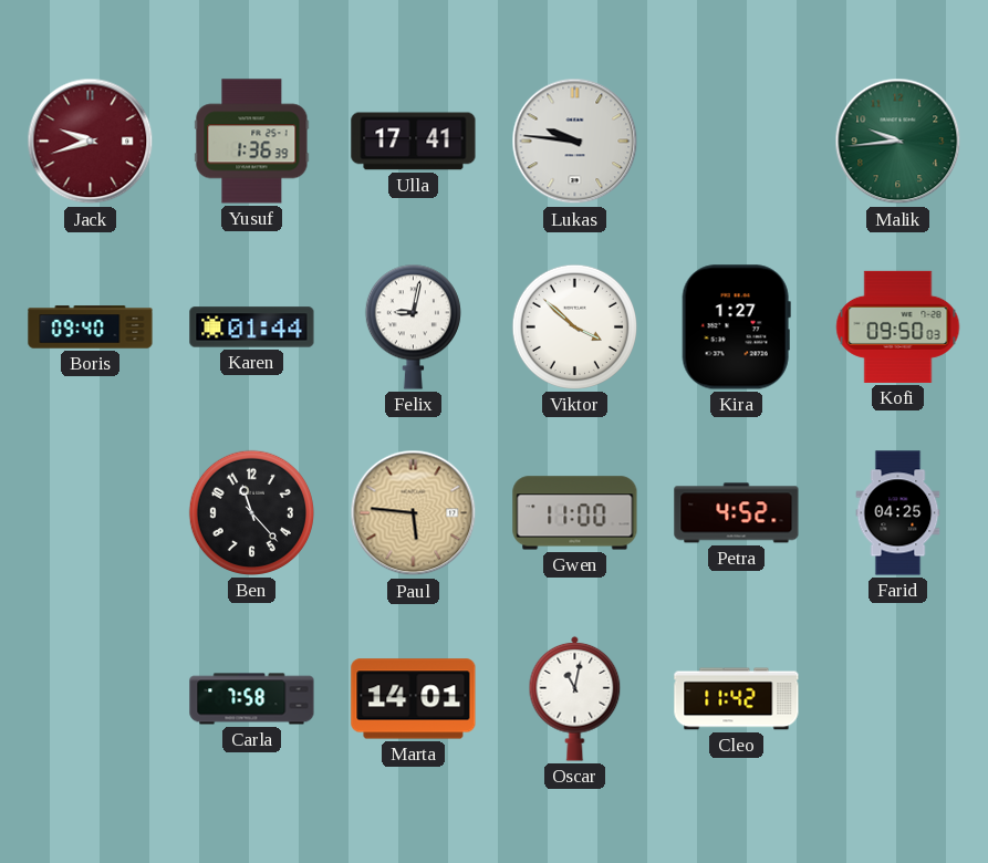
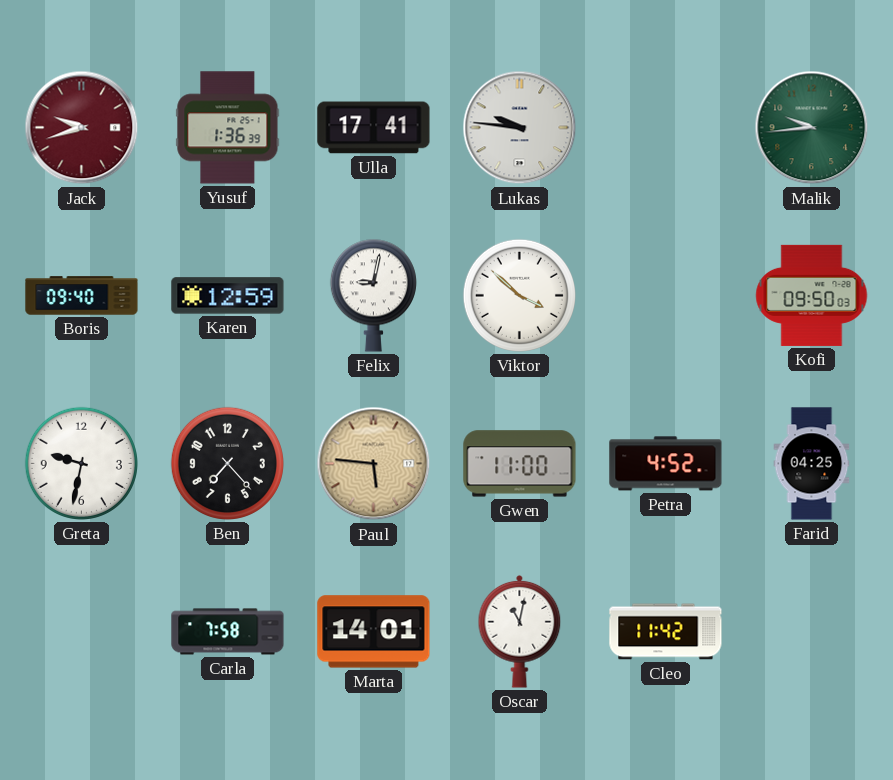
Karen: 01:44 -> 12:59 (228, 296)
Kira: 1:27 -> none (736, 327)
Greta: none -> 9:32 (81, 463)
Ben: 11:23 -> 7:23 (227, 463)
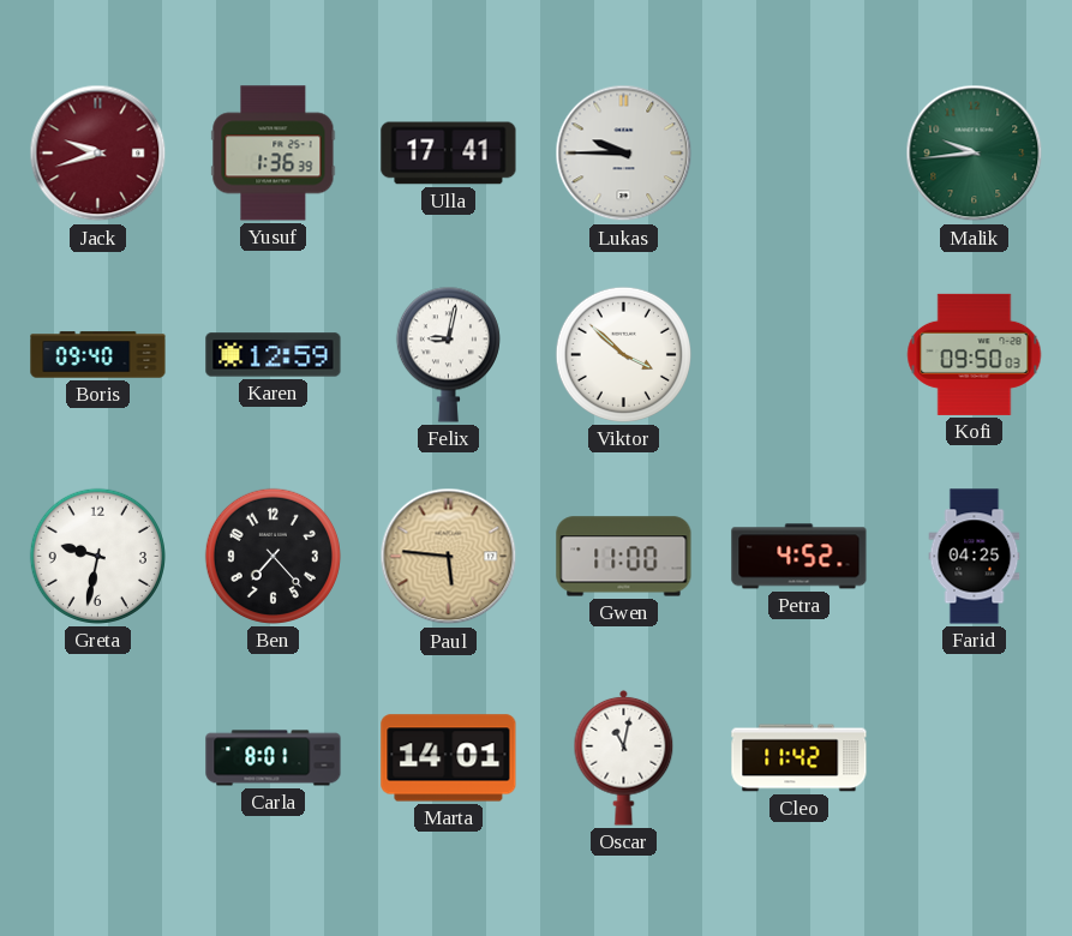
Lukas: 9:46 -> 9:45 (624, 154)
Carla: 7:58 -> 8:01 (274, 758)
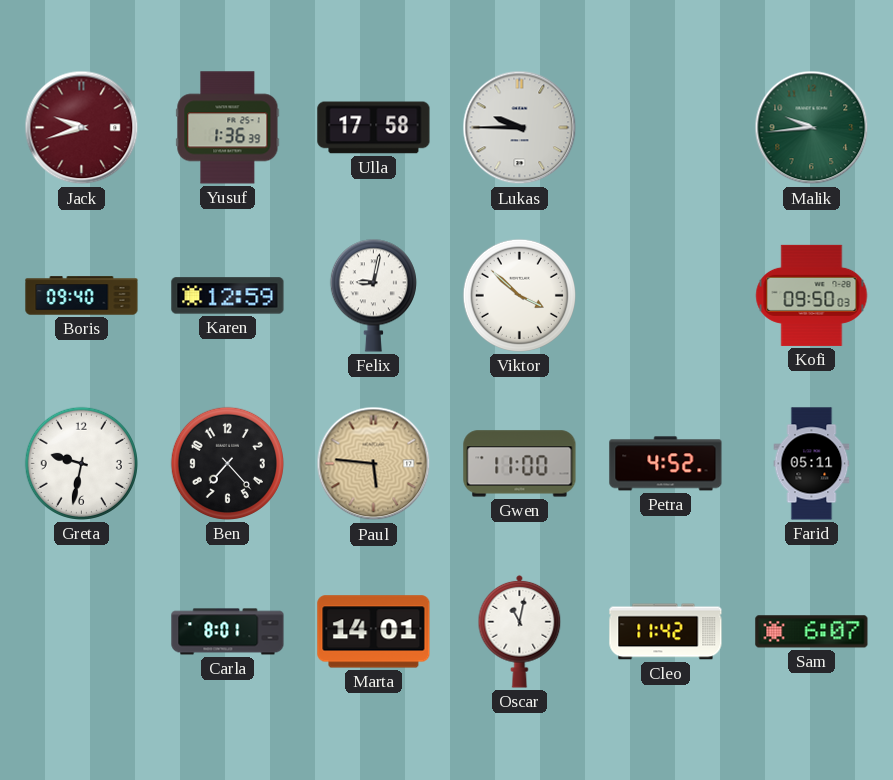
Ulla: 17:41 -> 17:58 (374, 128)
Farid: 04:25 -> 05:11 (812, 464)
Sam: none -> 6:07 (812, 632)
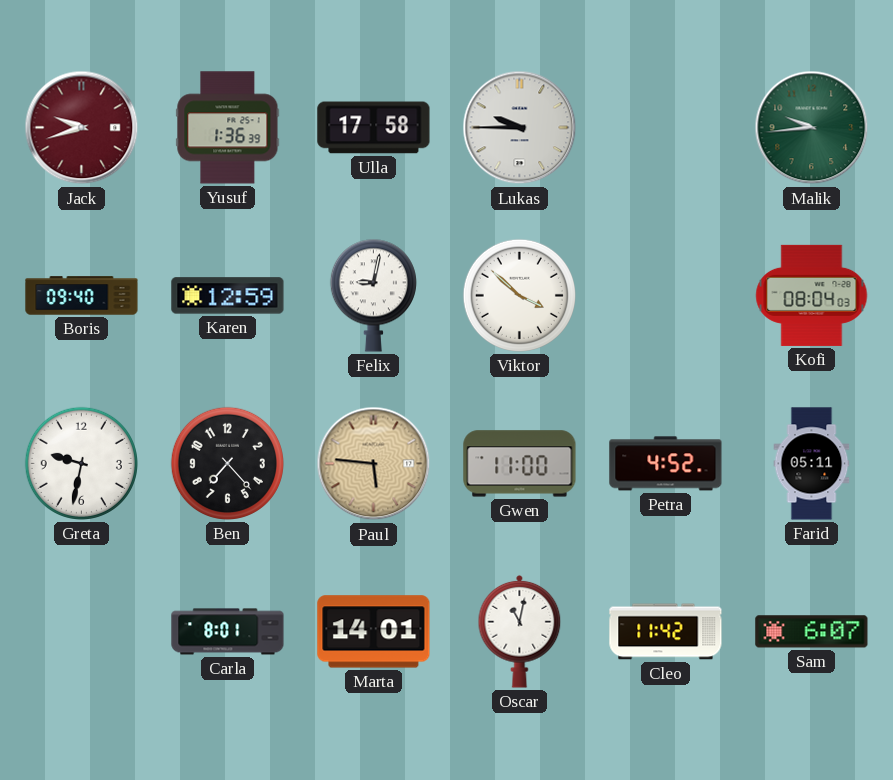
Kofi: 09:50 -> 08:04 (812, 295)
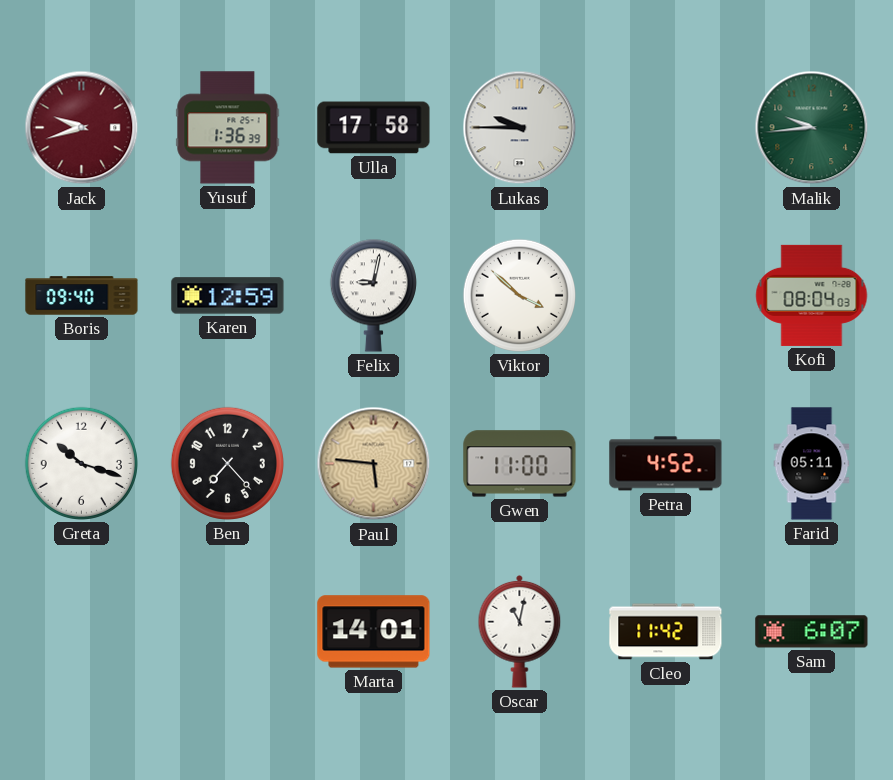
Greta: 9:32 -> 10:18 (81, 463)
Carla: 8:01 -> none (228, 632)
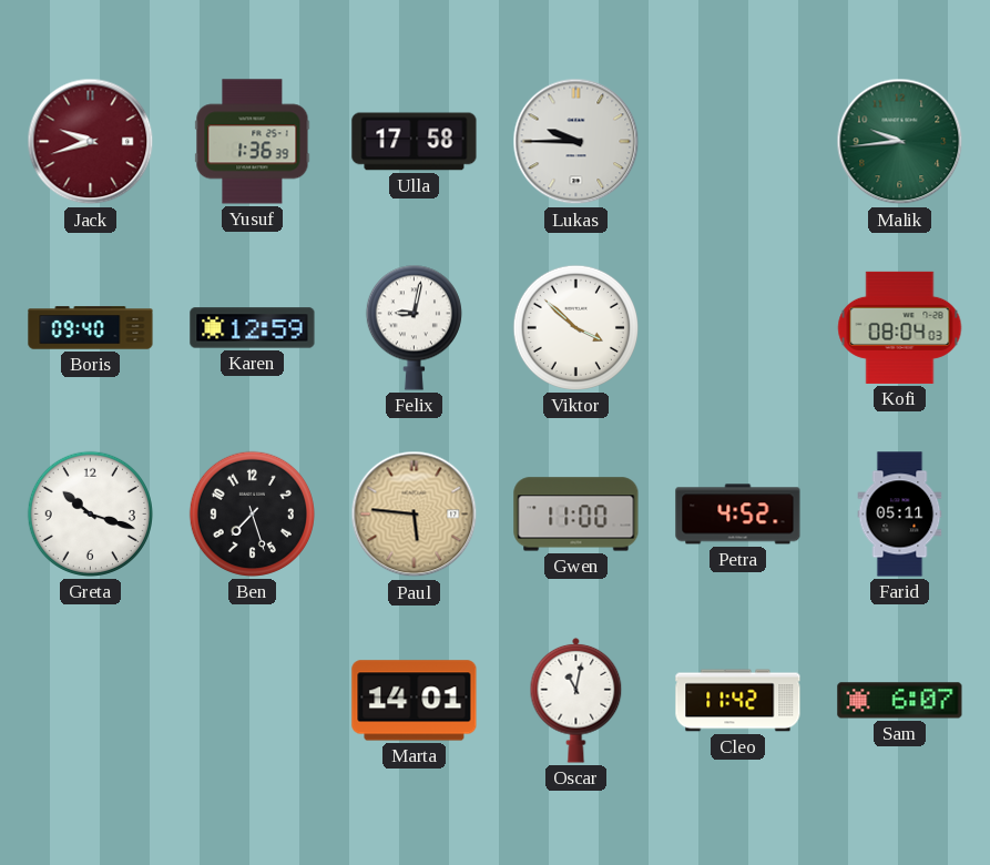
Ben: 7:23 -> 7:27 (252, 513)
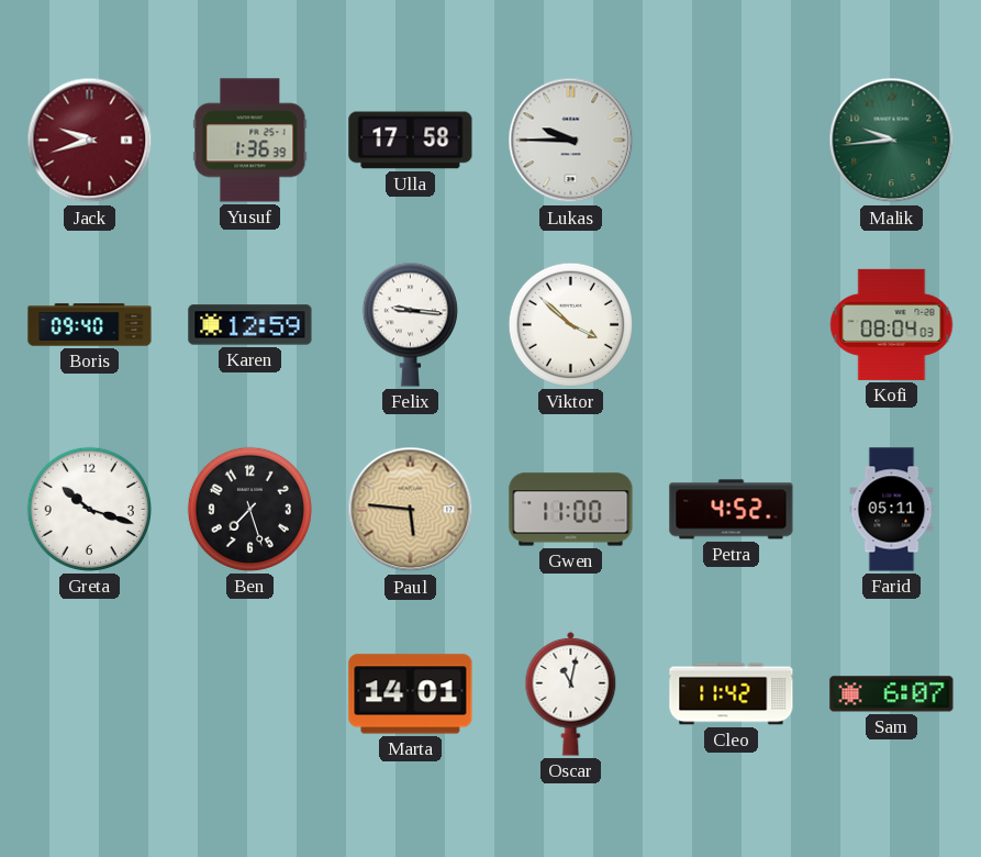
Felix: 9:02 -> 9:16 (410, 324)
